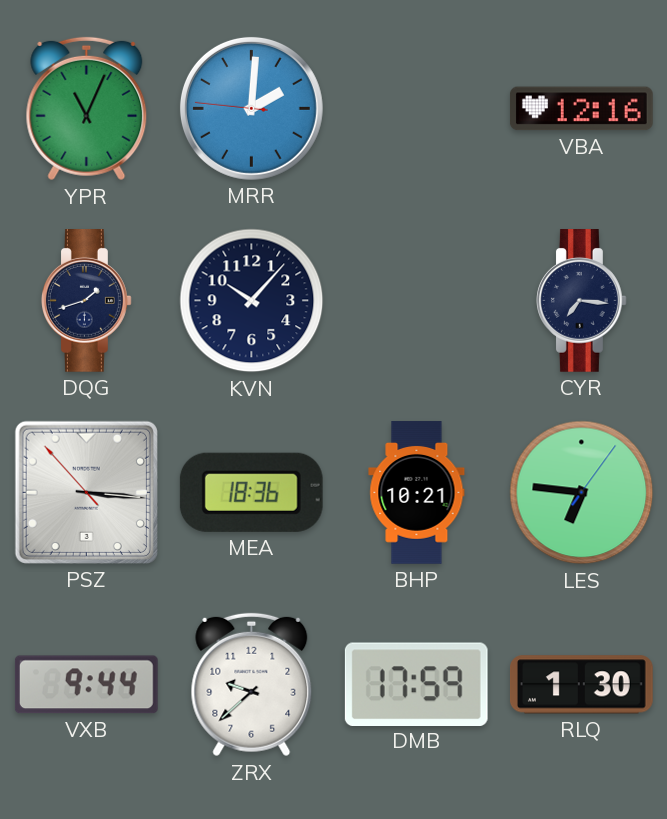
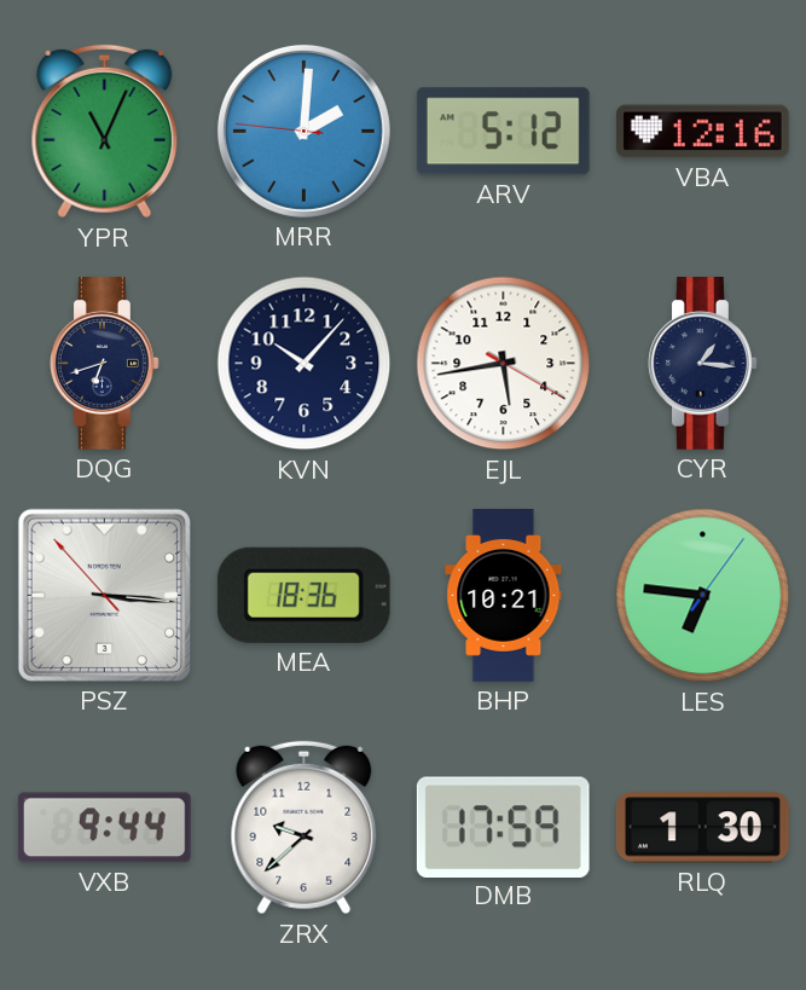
ARV: none -> 5:12 (503, 132)
DQG: 1:42 -> 6:42 (105, 364)
EJL: none -> 5:43 (504, 364)
CYR: 7:16 -> 1:16 (703, 364)
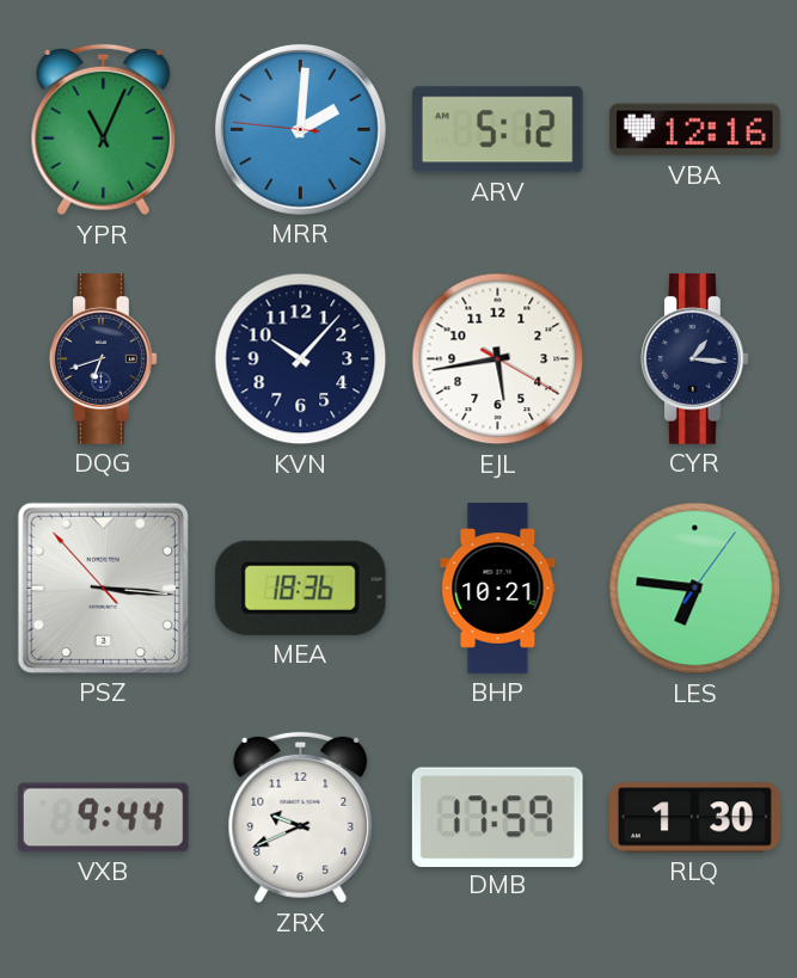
ZRX: 9:38 -> 9:41 (301, 818)
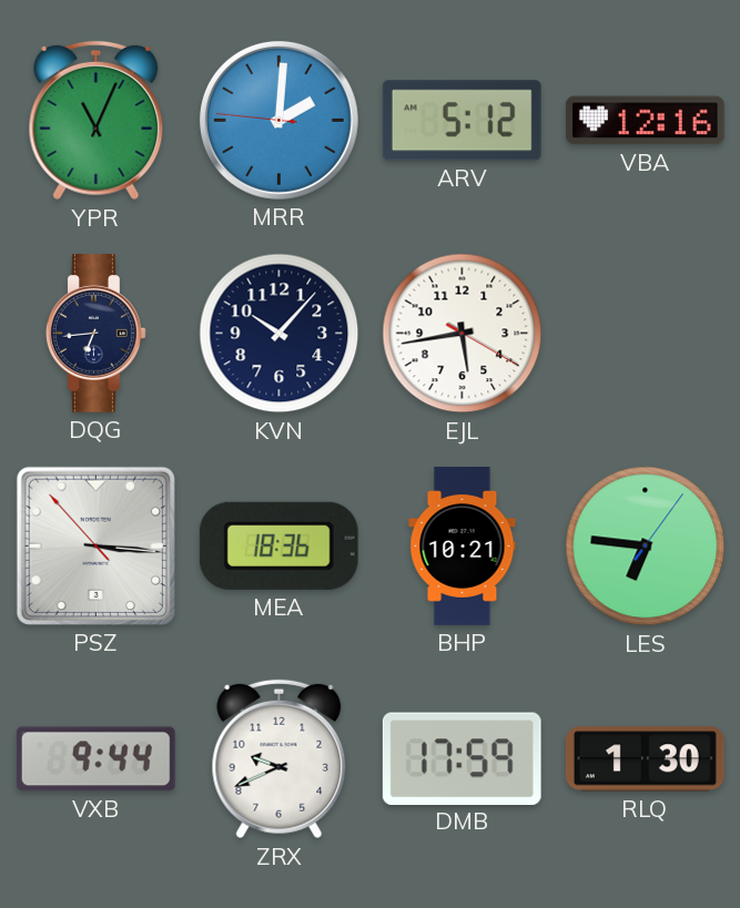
DQG: 6:42 -> 6:44 (97, 334)
CYR: 1:16 -> none (695, 359)
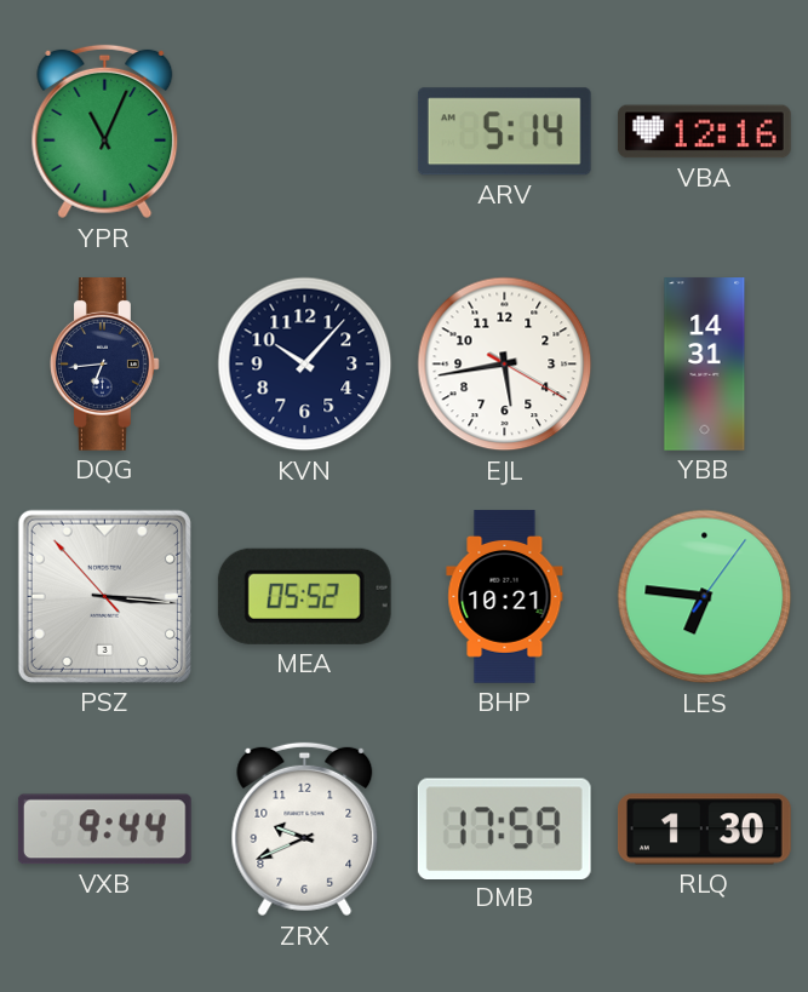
MRR: 2:00 -> none (278, 120)
ARV: 5:12 -> 5:14 (504, 132)
YBB: none -> 14:31 (705, 365)
MEA: 18:36 -> 05:52 (304, 596)
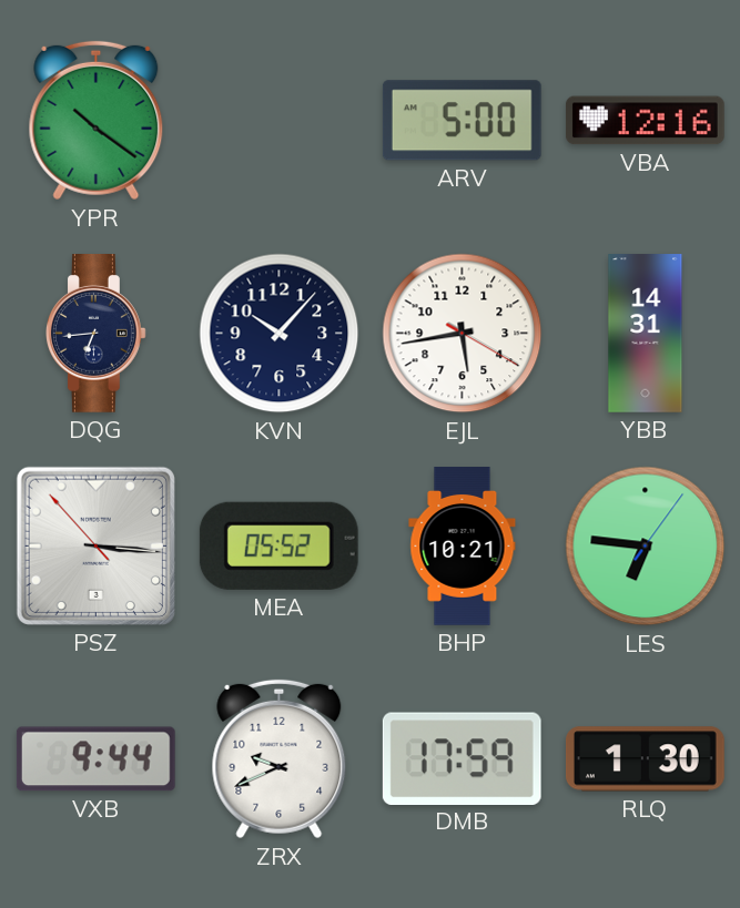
YPR: 11:04 -> 10:21 (97, 121)
ARV: 5:14 -> 5:00 (462, 121)
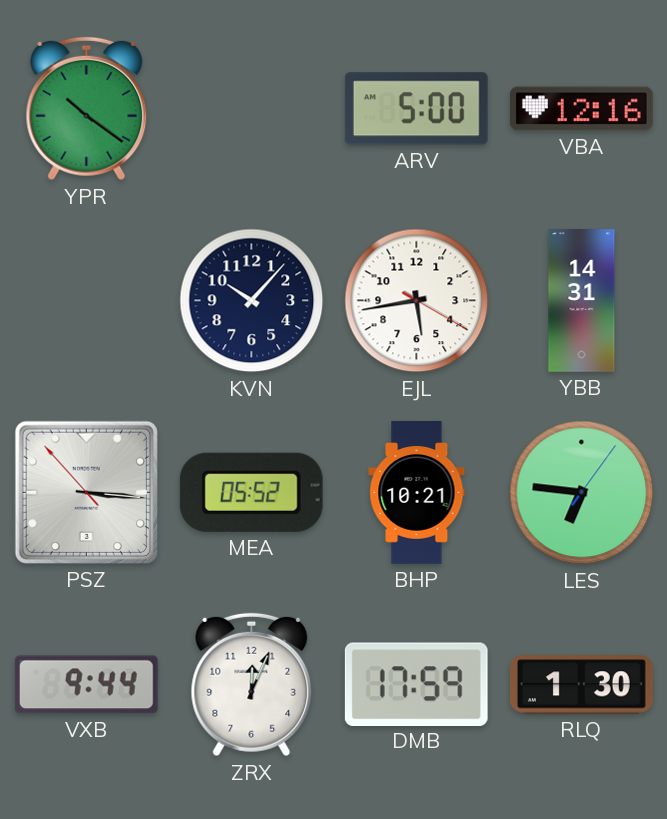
DQG: 6:44 -> none (97, 334)
ZRX: 9:41 -> 12:04 (252, 685)
